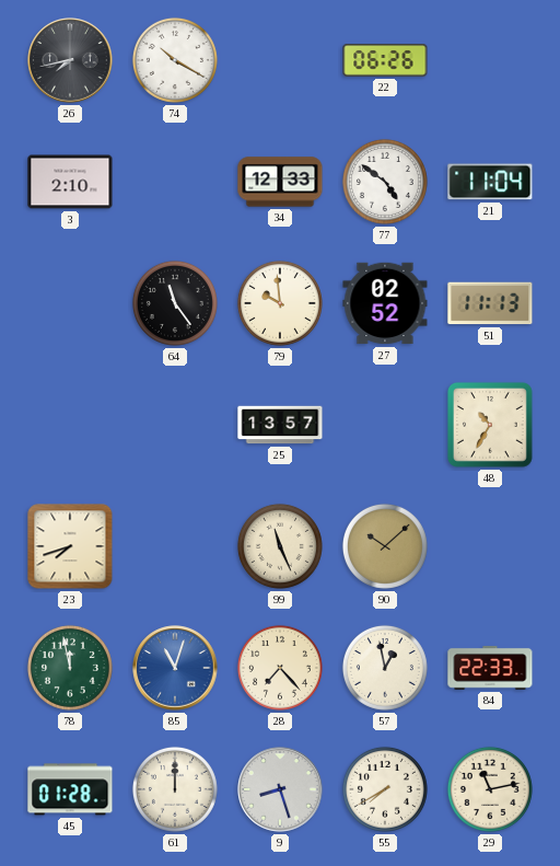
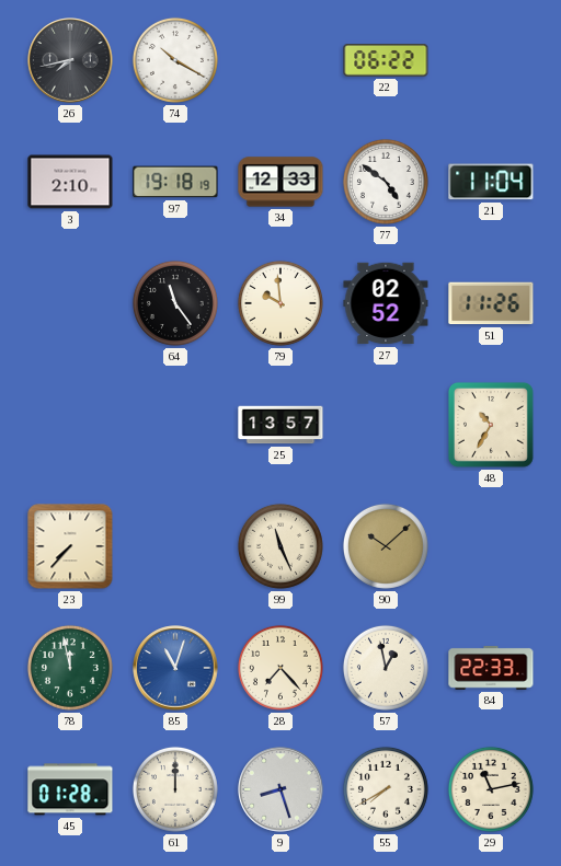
22: 06:26 -> 06:22 (386, 61)
97: none -> 19:18 (175, 182)
51: 11:13 -> 11:26 (491, 303)
23: 7:42 -> 7:37 (70, 546)
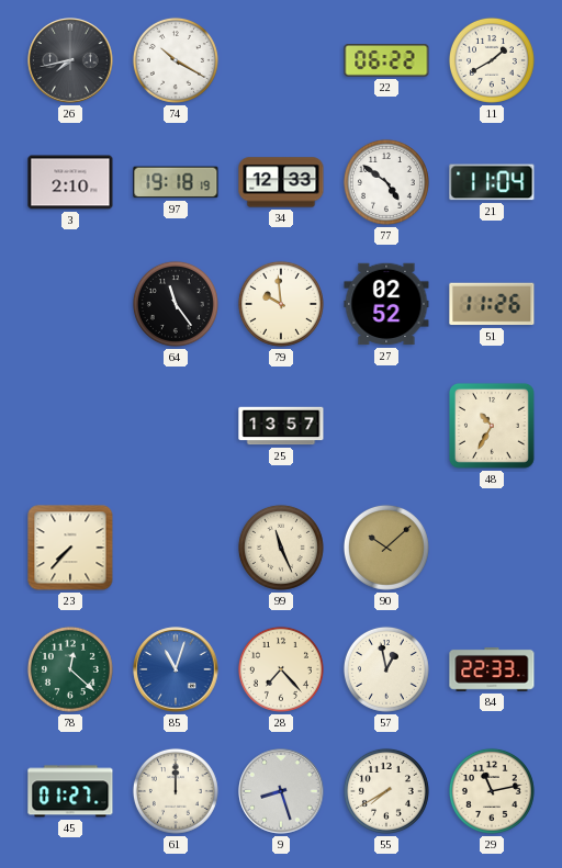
11: none -> 1:40 (492, 60)
78: 11:58 -> 12:22 (70, 669)
45: 01:28 -> 01:27 (70, 791)
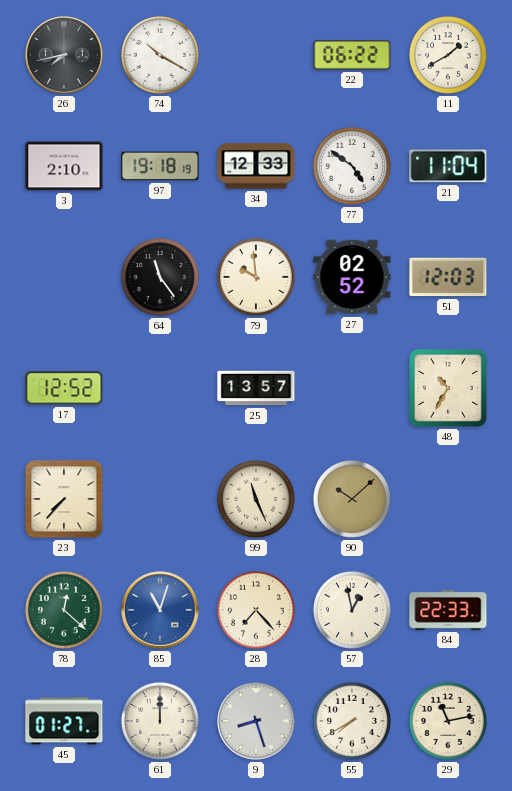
51: 11:26 -> 12:03 (448, 277)
17: none -> 12:52 (64, 388)
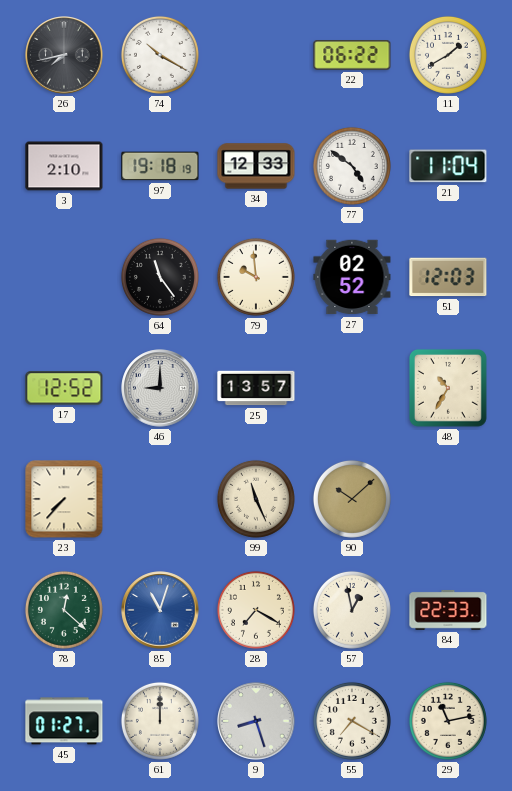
46: none -> 9:00 (160, 388)
28: 7:23 -> 7:20 (256, 610)
55: 7:40 -> 7:20 (352, 721)
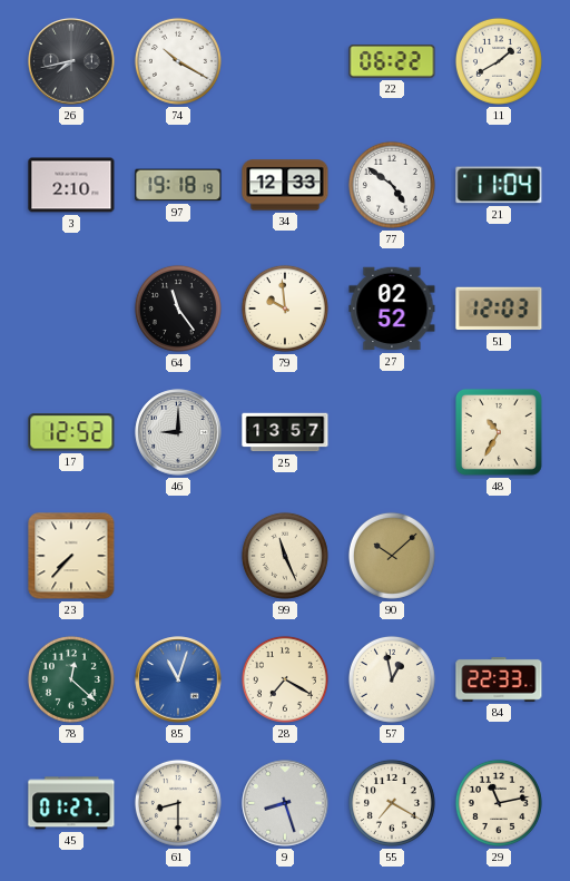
61: 12:00 -> 8:30 (178, 803)
